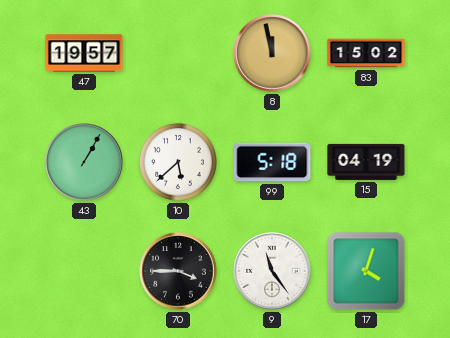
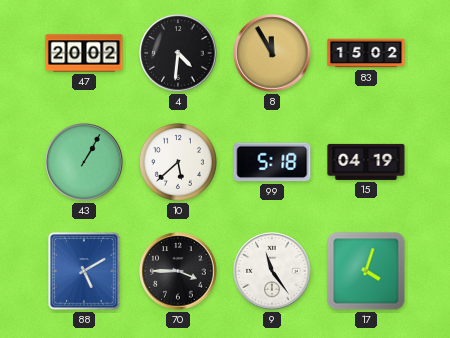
47: 19:57 -> 20:02 (84, 53)
4: none -> 4:31 (178, 53)
8: 11:58 -> 11:55 (272, 53)
88: none -> 5:10 (84, 271)
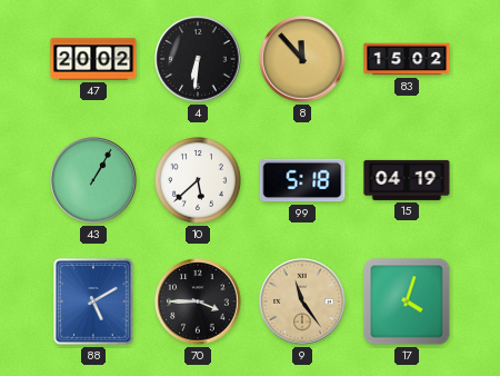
4: 4:31 -> 6:31 (198, 59)
8: 11:55 -> 11:53 (302, 59)
9 dial: white -> champagne (302, 301)
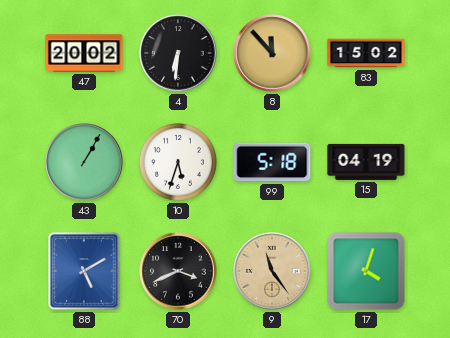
10: 5:38 -> 5:33 (178, 162)
70: 3:45 -> 3:41 (178, 271)
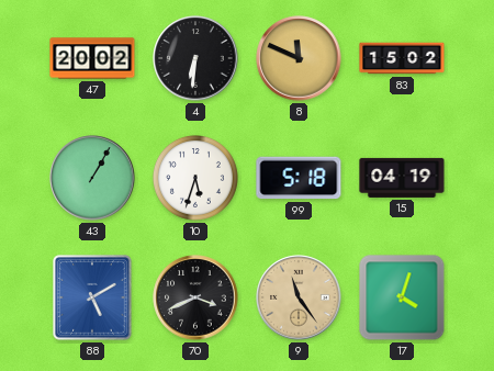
8: 11:53 -> 11:49 (299, 58)
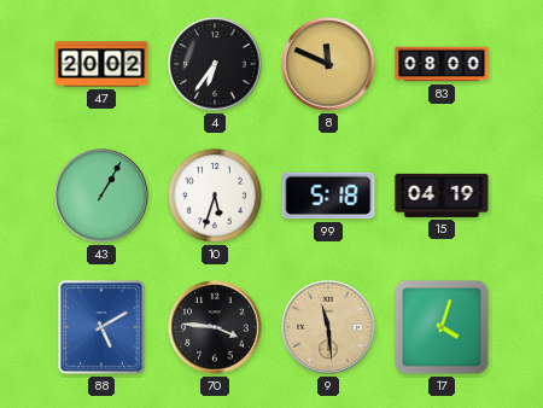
4: 6:31 -> 6:36 (215, 64)
83: 15:02 -> 08:00 (442, 64)
70: 3:41 -> 3:46 (215, 327)
9: 11:24 -> 11:29 (328, 327)
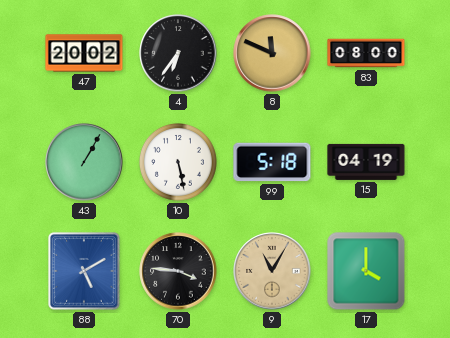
10: 5:33 -> 5:28 (178, 162)
9: 11:29 -> 11:05 (272, 271)
17: 4:03 -> 4:00 (366, 271)
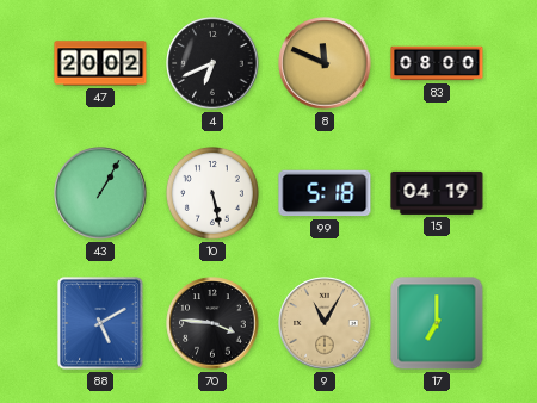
4: 6:36 -> 6:41 (212, 63)
17: 4:00 -> 7:00 (437, 323)
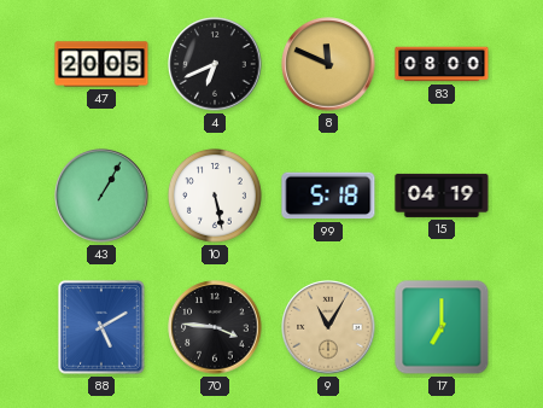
47: 20:02 -> 20:05 (101, 64)
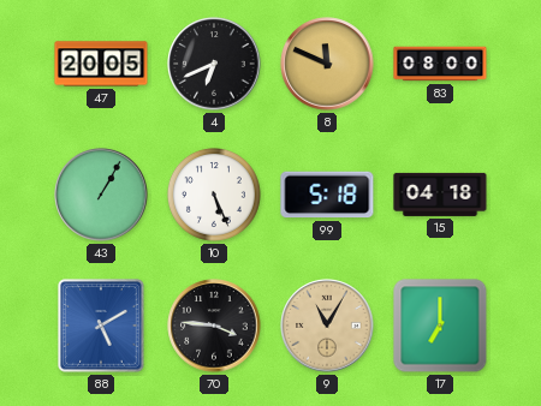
10: 5:28 -> 5:26 (214, 195)
15: 04:19 -> 04:18 (440, 195)
